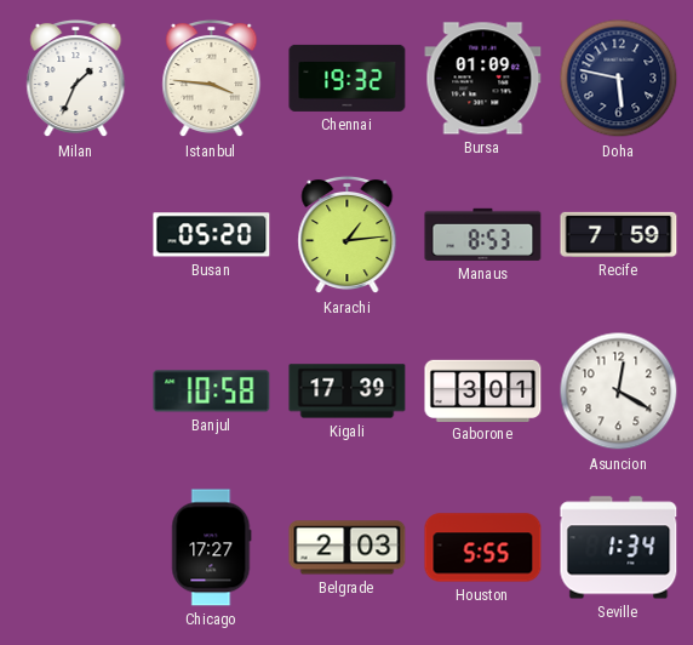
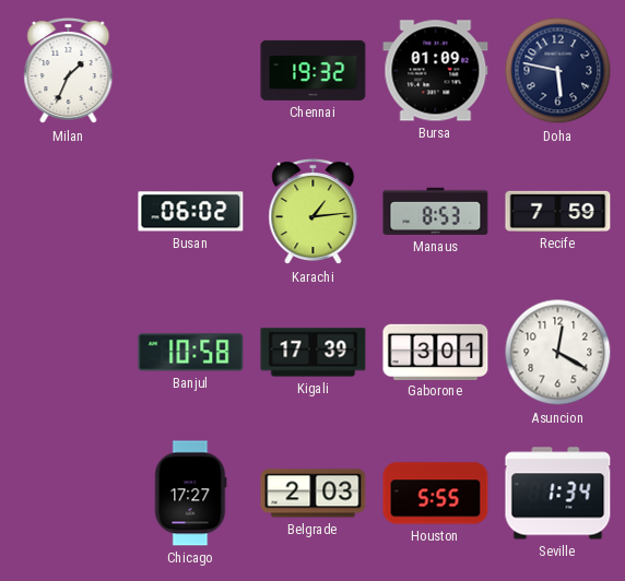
Istanbul: 3:46 -> none (212, 79)
Busan: 05:20 -> 06:02 (191, 212)
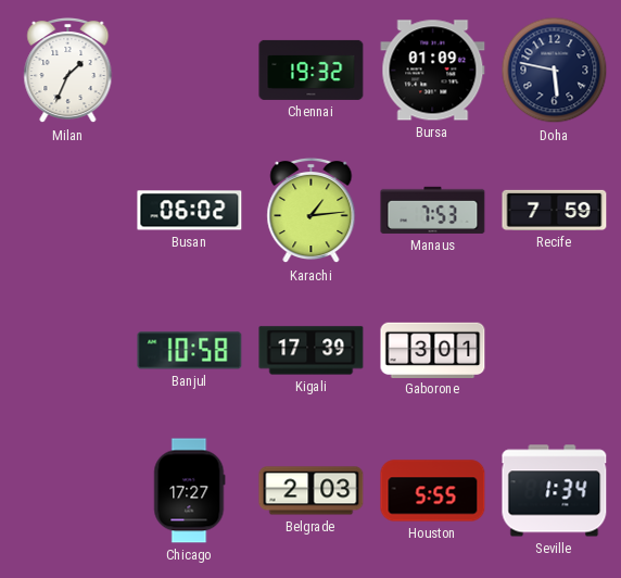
Manaus: 8:53 -> 7:53 (433, 210)
Asuncion: 12:20 -> none (558, 353)
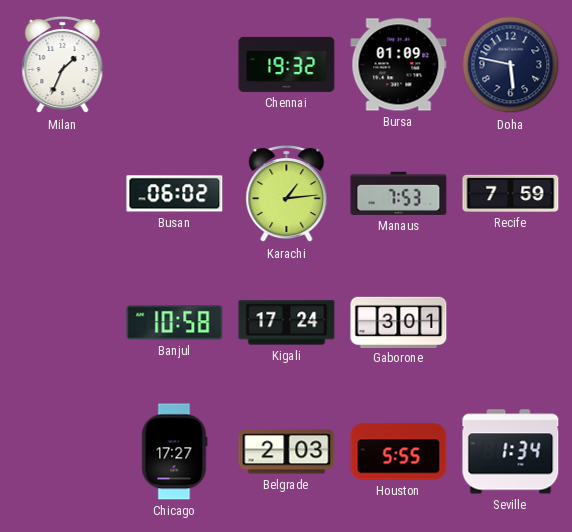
Kigali: 17:39 -> 17:24 (287, 323)
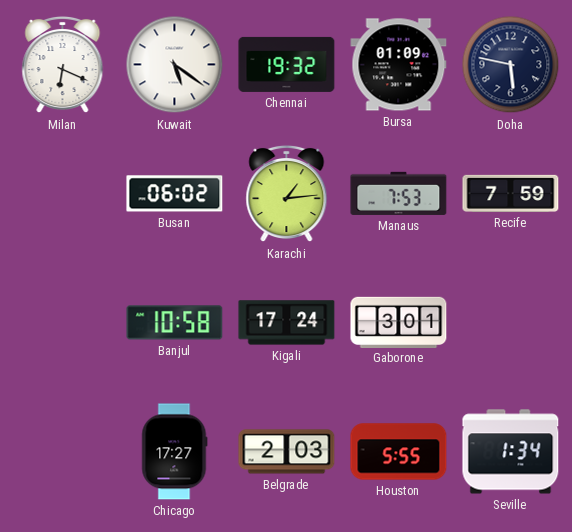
Milan: 1:34 -> 6:19 (63, 65)
Kuwait: none -> 5:21 (175, 65)
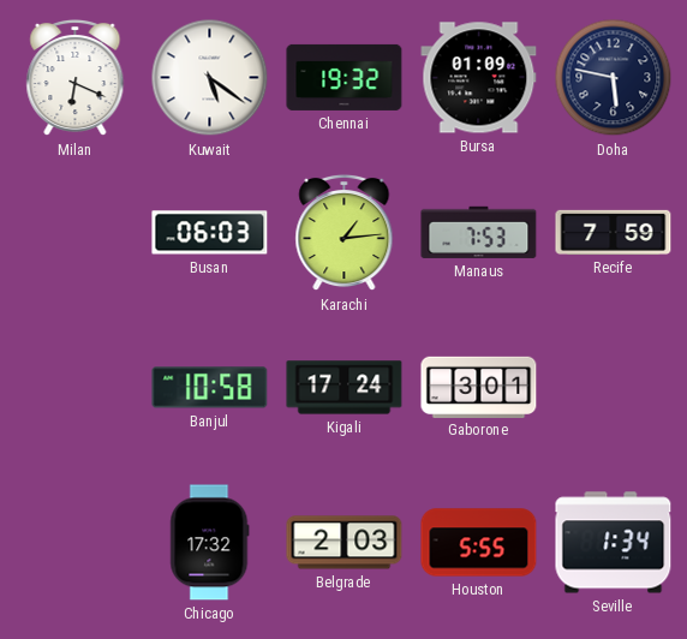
Busan: 06:02 -> 06:03 (210, 233)
Chicago: 17:27 -> 17:32 (210, 543)
